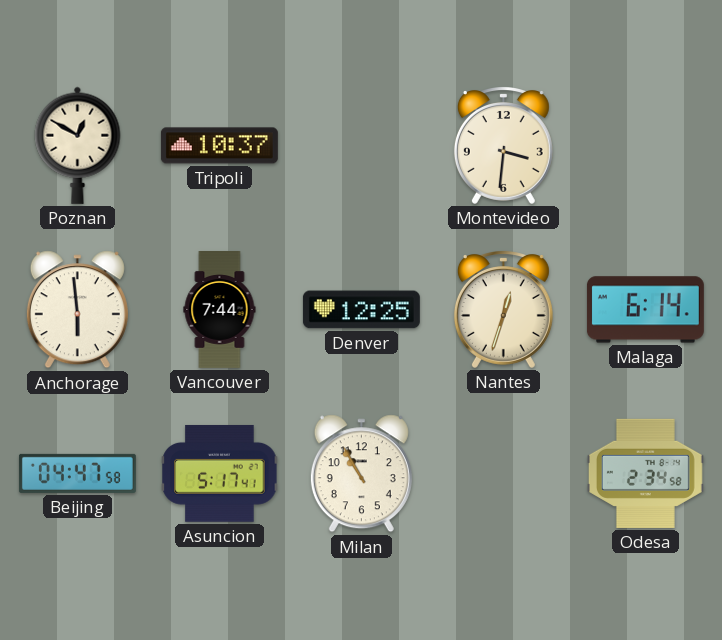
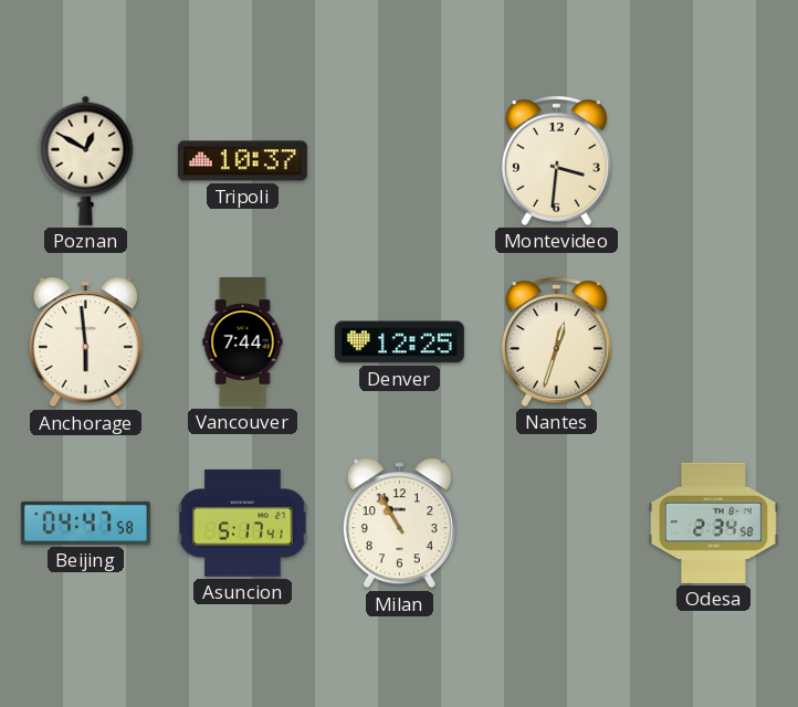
Malaga: 6:14 -> none (645, 310)
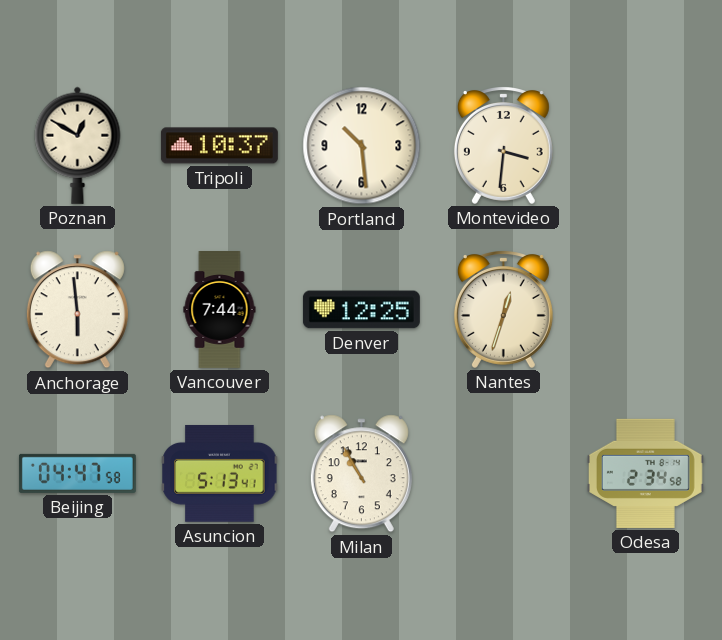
Portland: none -> 10:29 (362, 146)
Asuncion: 5:17 -> 5:13 (220, 473)
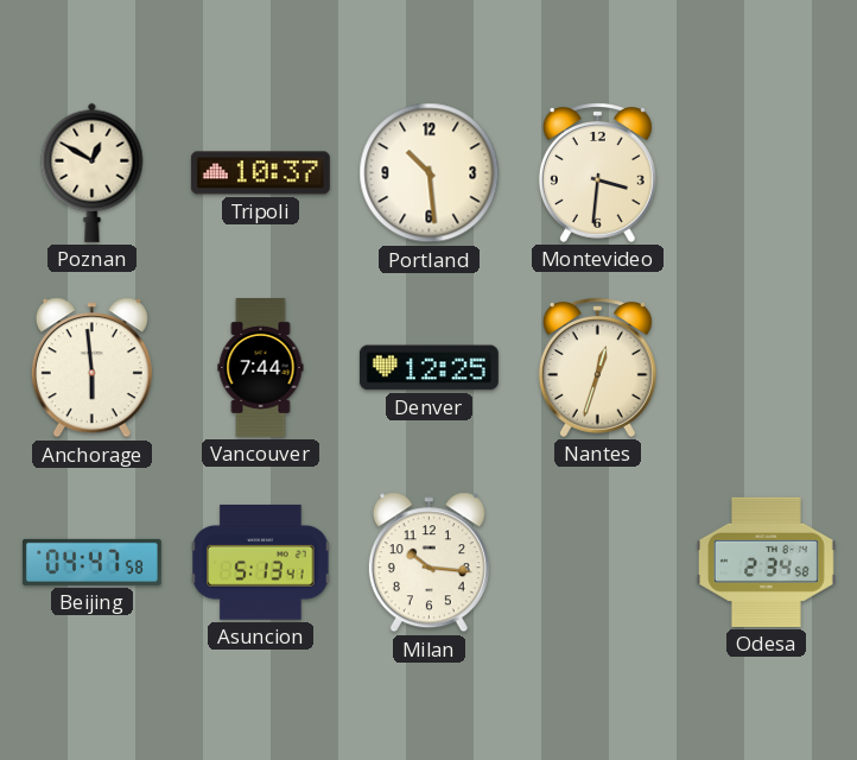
Milan: 10:55 -> 10:16 (429, 563)
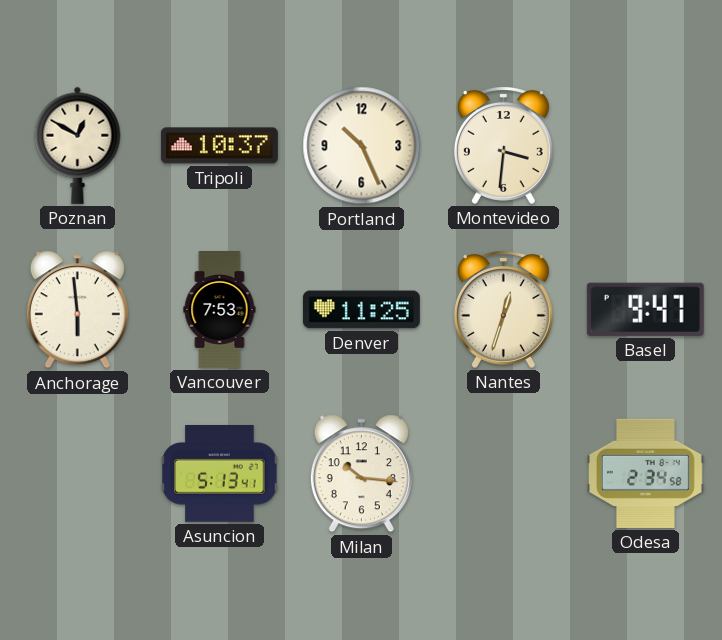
Portland: 10:29 -> 10:26 (362, 146)
Vancouver: 7:44 -> 7:53 (220, 310)
Denver: 12:25 -> 11:25 (361, 310)
Basel: none -> 9:47 (645, 309)
Beijing: 04:47 -> none (91, 562)
